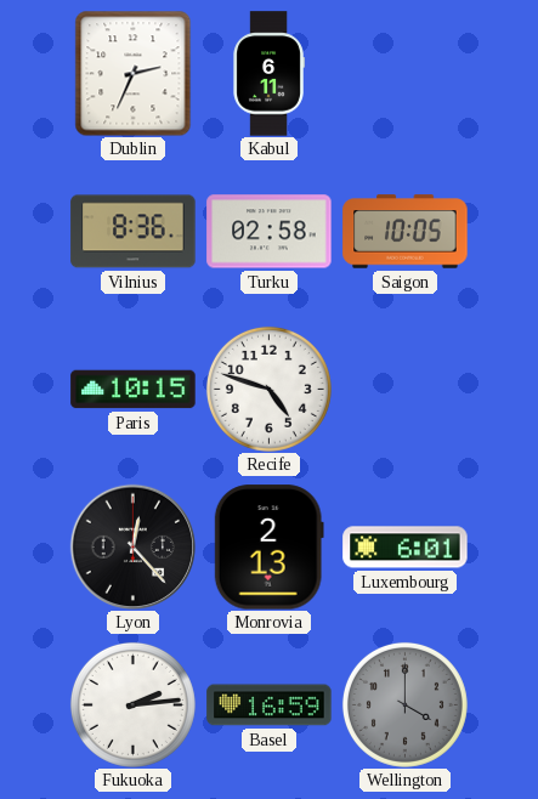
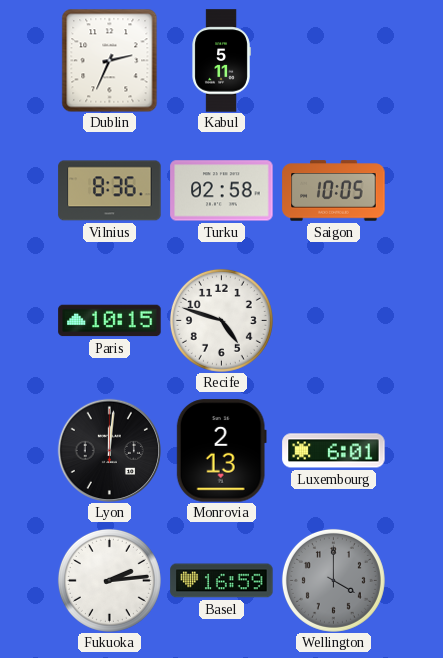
Kabul: 6:11 -> 5:11 (221, 61)
Lyon: 12:23 -> 12:01 (109, 450)
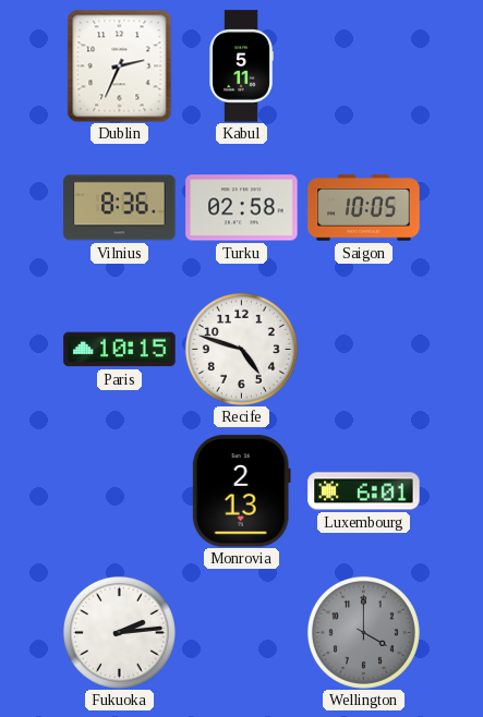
Lyon: 12:01 -> none (109, 450)
Basel: 16:59 -> none (222, 581)
